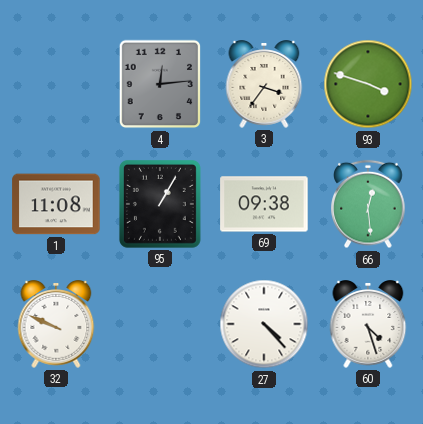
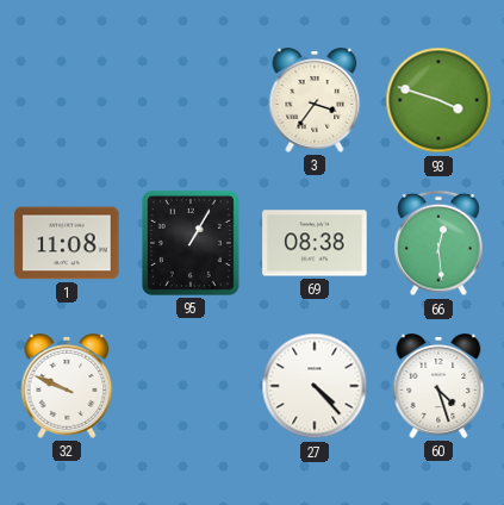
4: 12:14 -> none (160, 84)
69: 09:38 -> 08:38 (315, 243)
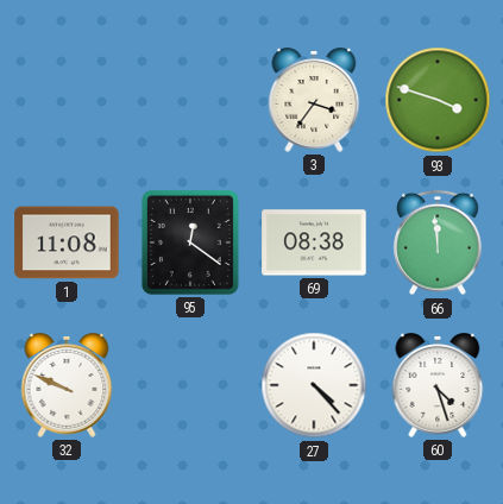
95: 1:05 -> 12:21 (190, 242)
66: 12:29 -> 11:59 (438, 242)
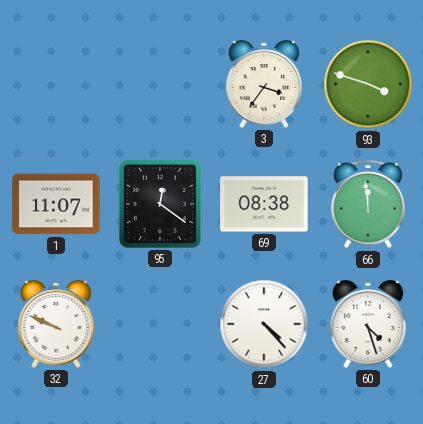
1: 11:08 -> 11:07 (56, 204)
